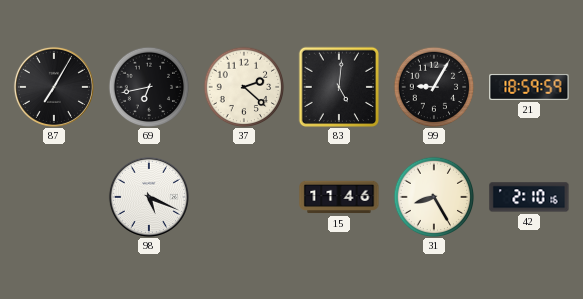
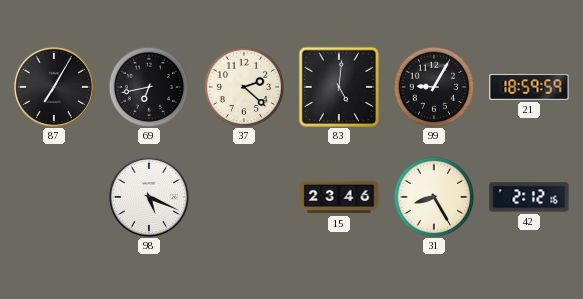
15: 11:46 -> 23:46 (339, 197)
42: 2:10 -> 2:12 (529, 197)
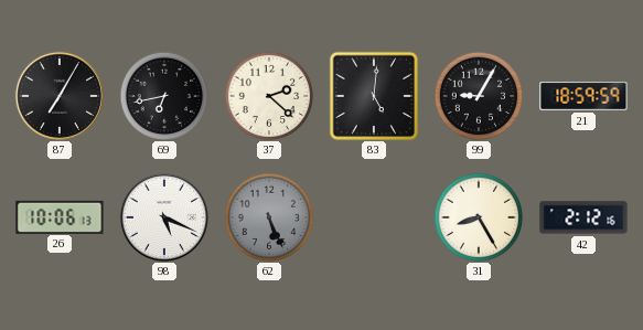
26: none -> 10:06 (60, 216)
62: none -> 5:26 (269, 217)
15: 23:46 -> none (339, 197)
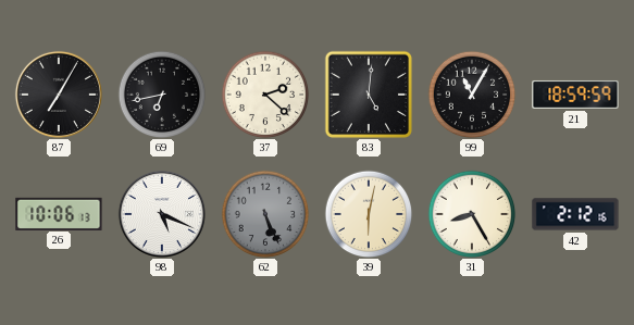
99: 9:05 -> 11:05 (472, 95)
39: none -> 6:02 (369, 214)
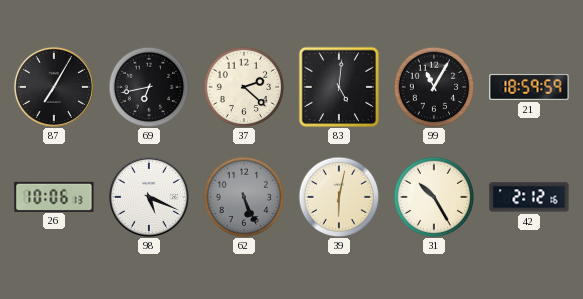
31: 8:25 -> 10:25 (434, 197)
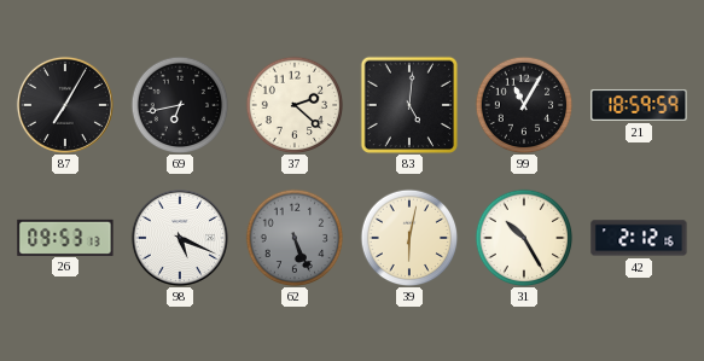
26: 10:06 -> 09:53 (65, 237)
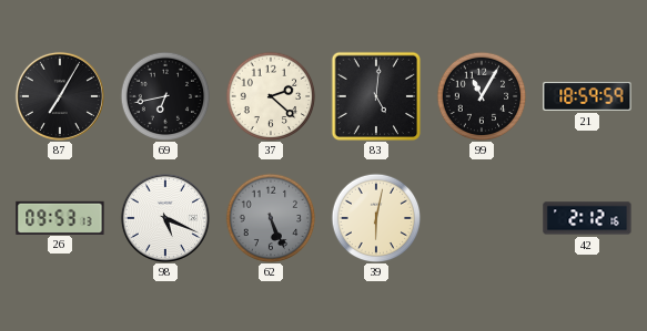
31: 10:25 -> none (524, 238)
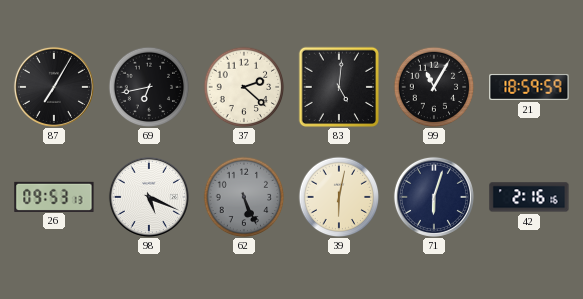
71: none -> 6:03 (434, 197)
42: 2:12 -> 2:16 (529, 197)
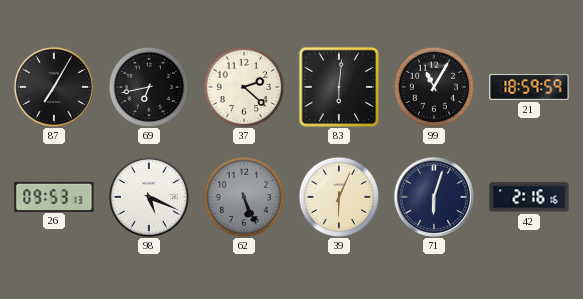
83: 5:01 -> 6:01 (339, 87)
39: 6:02 -> 6:04 (339, 197)
